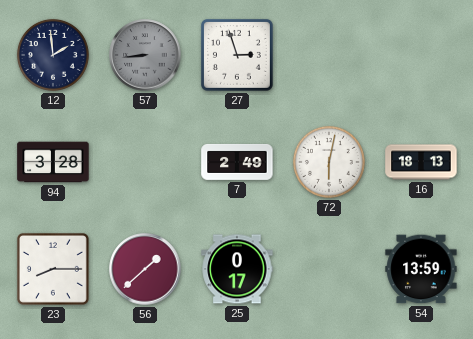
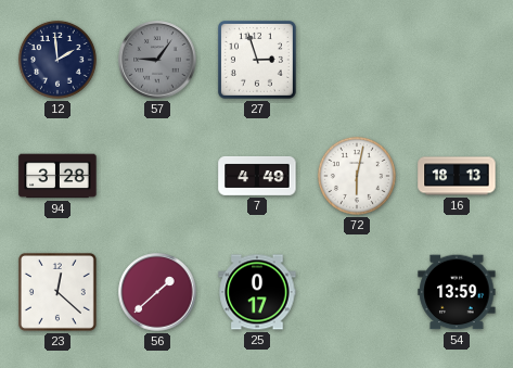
57: 8:44 -> 9:06 (157, 60)
7: 2:49 -> 4:49 (257, 176)
23: 8:15 -> 12:22 (57, 292)
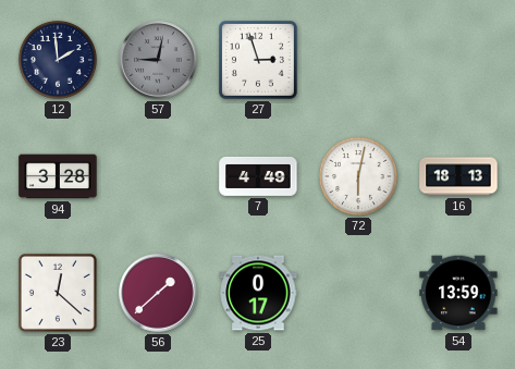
57: 9:06 -> 9:02 (158, 60)
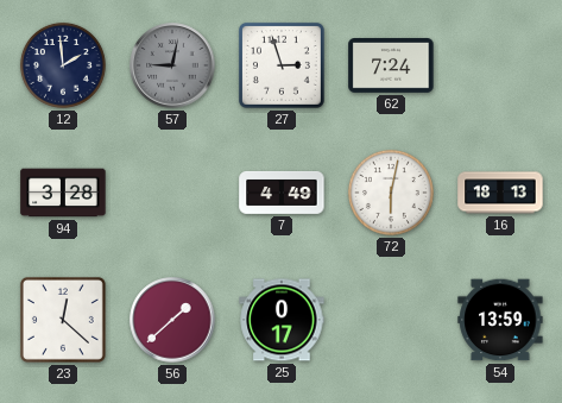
62: none -> 7:24 (391, 67)
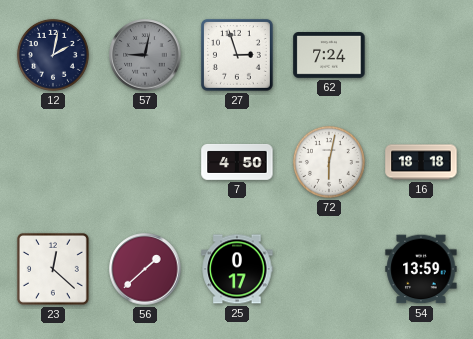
12: 1:59 -> 2:02 (53, 55)
94: 3:28 -> none (63, 193)
7: 4:49 -> 4:50 (237, 162)
16: 18:13 -> 18:18 (421, 162)
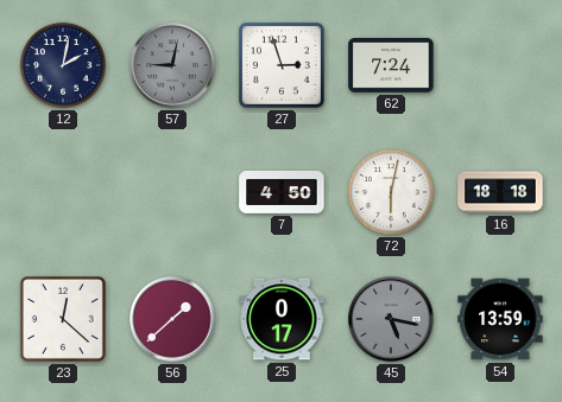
45: none -> 5:17 (391, 319)
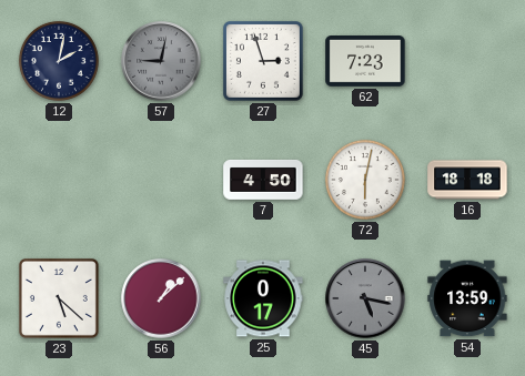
62: 7:24 -> 7:23 (365, 62)
23: 12:22 -> 5:22 (59, 298)
56: 1:38 -> 1:08 (161, 298)
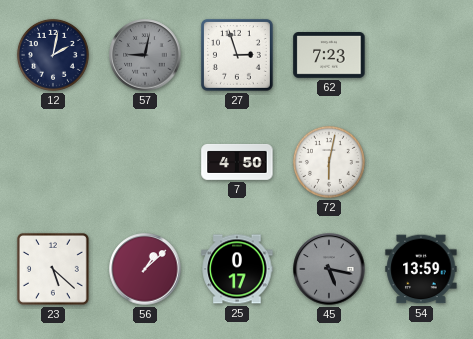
16: 18:18 -> none (467, 180)
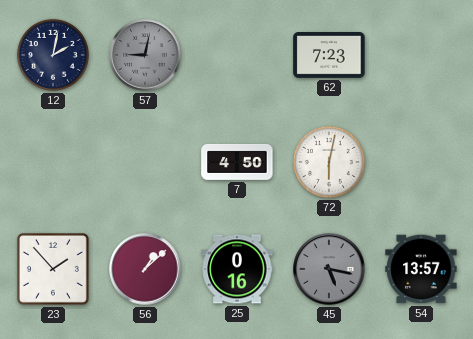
27: 2:57 -> none (237, 55)
23: 5:22 -> 1:53 (53, 269)
25: 0:17 -> 0:16 (237, 269)
54: 13:59 -> 13:57 (421, 269)
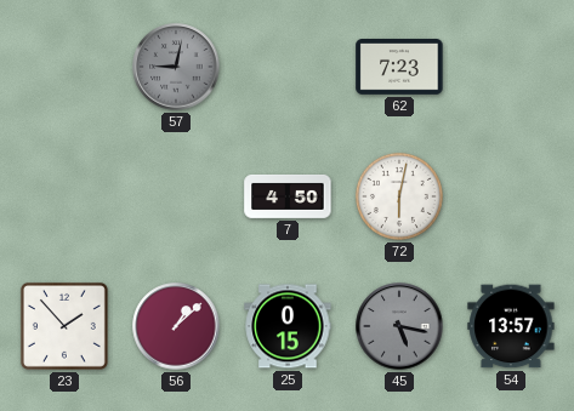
12: 2:02 -> none (53, 55)
25: 0:16 -> 0:15 (288, 326)
